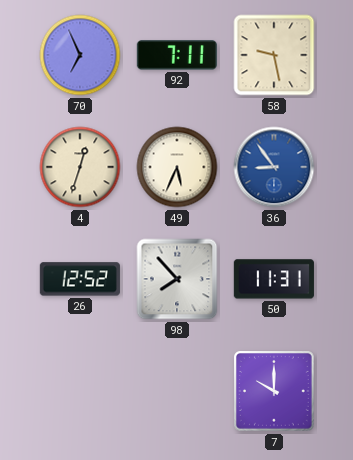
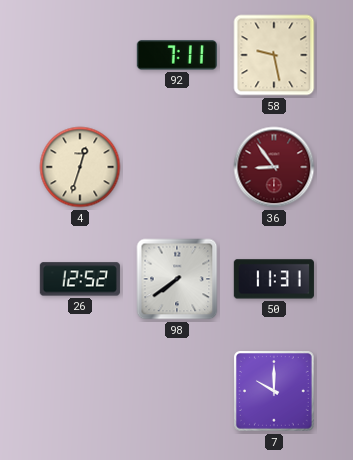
70: 6:56 -> none (80, 55)
49: 5:34 -> none (177, 167)
36 dial: blue -> burgundy (274, 167)
98: 7:53 -> 7:39 (177, 279)
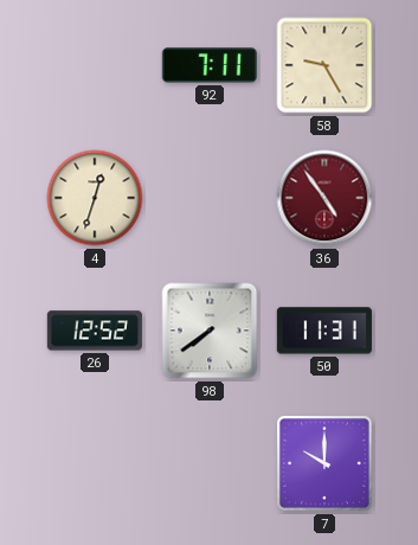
58: 9:28 -> 9:25 (324, 65)
36: 8:54 -> 4:54 (324, 198)
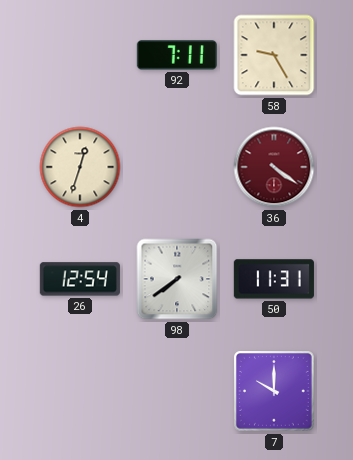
36: 4:54 -> 4:21 (274, 167)
26: 12:52 -> 12:54 (80, 279)
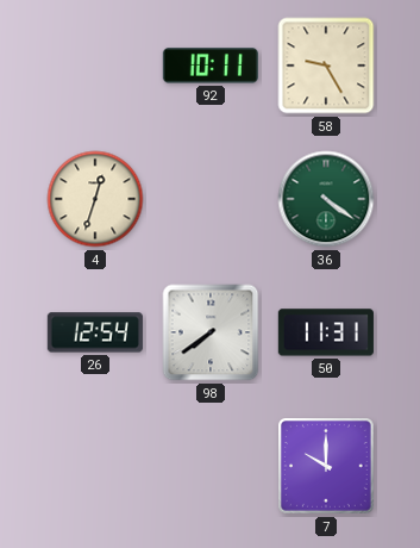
92: 7:11 -> 10:11 (211, 66)
36 dial: burgundy -> green (326, 199)
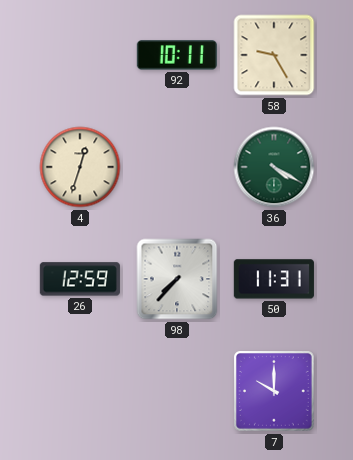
36: 4:21 -> 4:20 (274, 167)
26: 12:54 -> 12:59 (80, 279)
98: 7:39 -> 7:37 (177, 279)
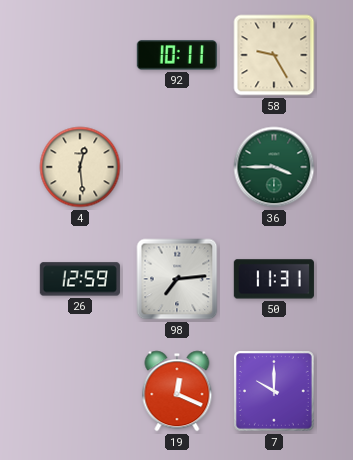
4: 12:33 -> 12:29 (80, 167)
36: 4:20 -> 3:45 (274, 167)
98: 7:37 -> 7:14 (177, 279)
19: none -> 12:19 (177, 391)
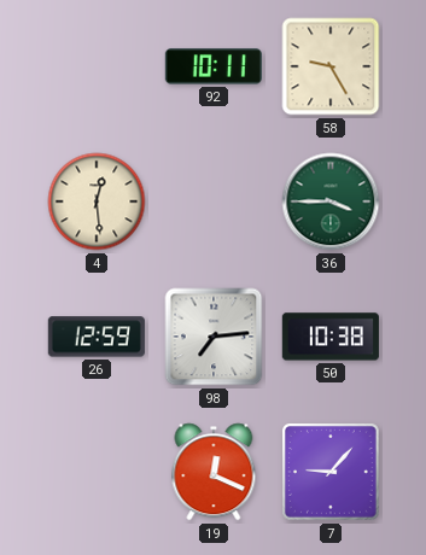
50: 11:31 -> 10:38 (331, 337)
7: 10:00 -> 9:07 (332, 473)
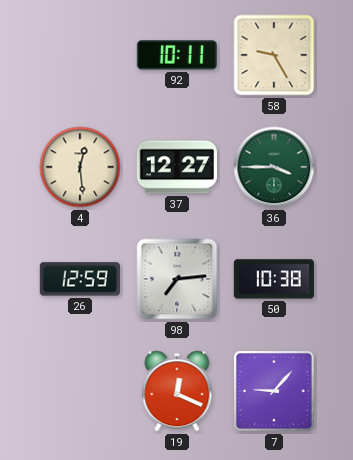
37: none -> 12:27 (177, 167)
